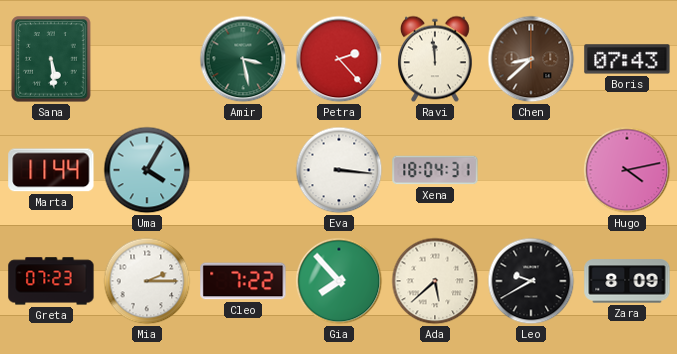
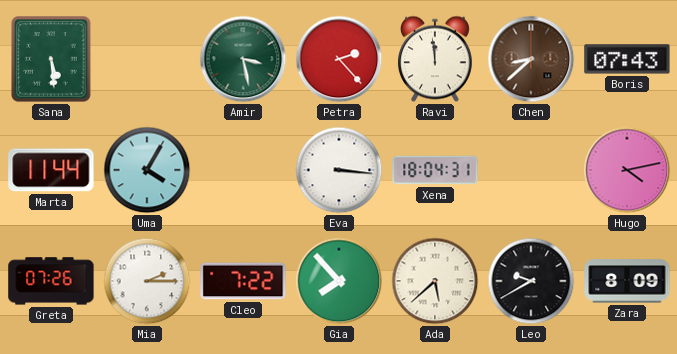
Greta: 07:23 -> 07:26 (51, 281)
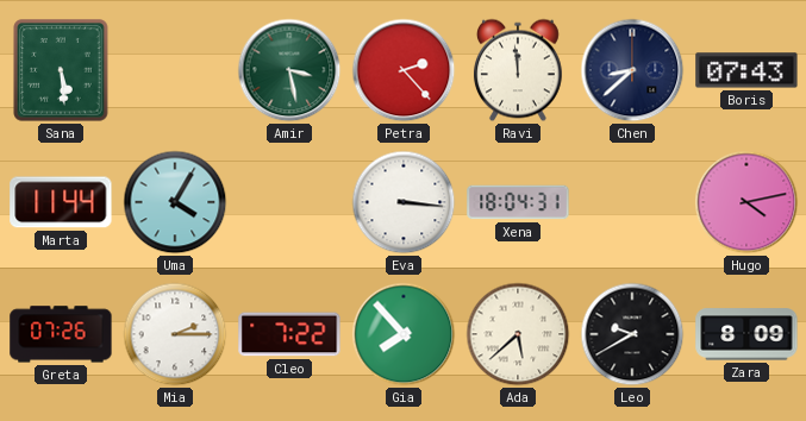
Chen dial: brown -> navy (632, 70)
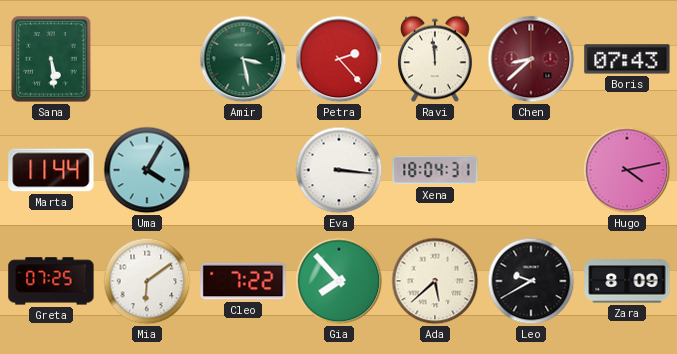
Chen dial: navy -> burgundy (531, 59)
Greta: 07:26 -> 07:25 (51, 281)
Mia: 2:15 -> 6:09 (147, 281)
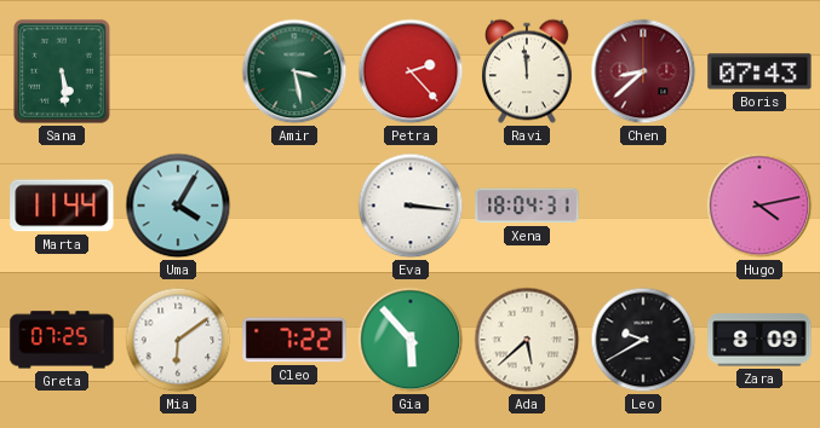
Gia: 7:53 -> 5:53 (411, 340)
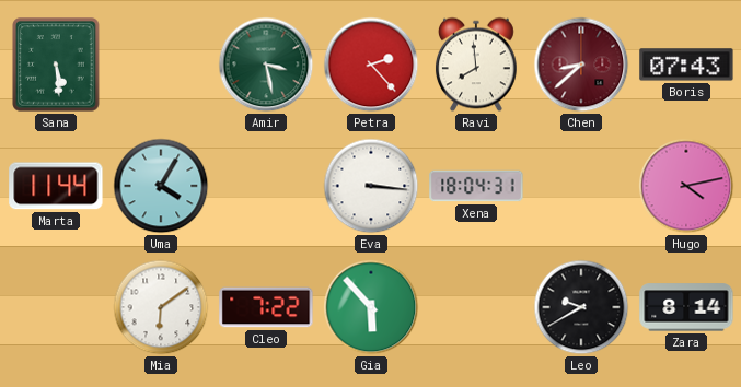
Ravi: 11:59 -> 7:59 (476, 64)
Greta: 07:25 -> none (62, 340)
Ada: 5:38 -> none (527, 340)
Zara: 8:09 -> 8:14 (686, 307)
